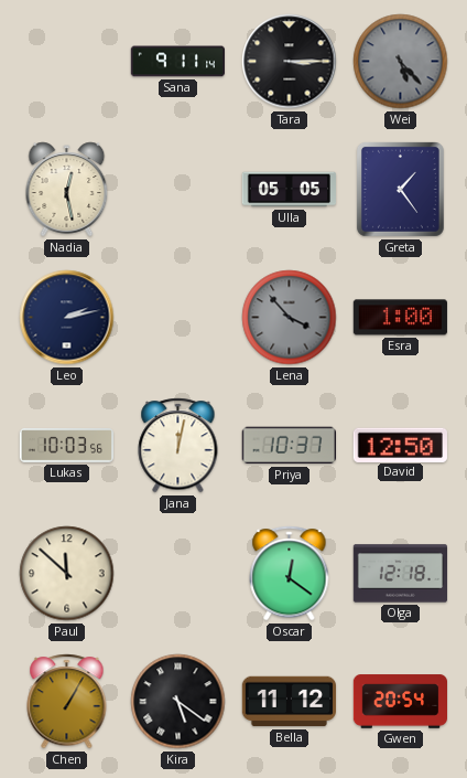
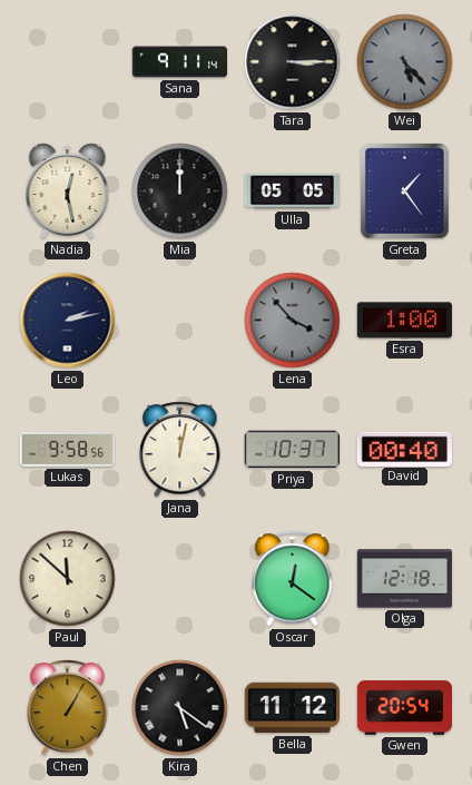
Mia: none -> 12:00 (180, 192)
Lukas: 10:03 -> 9:58 (68, 450)
David: 12:50 -> 00:40 (404, 449)
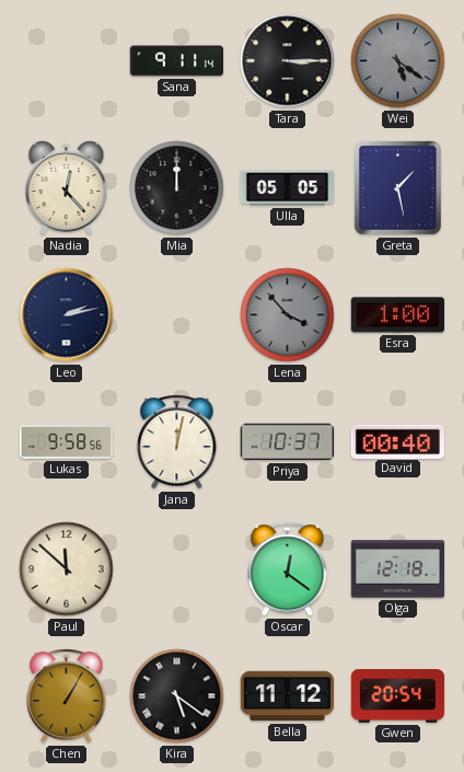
Wei: 5:23 -> 5:21 (398, 61)
Nadia: 12:28 -> 12:23 (67, 188)
Greta: 1:24 -> 1:28 (397, 187)
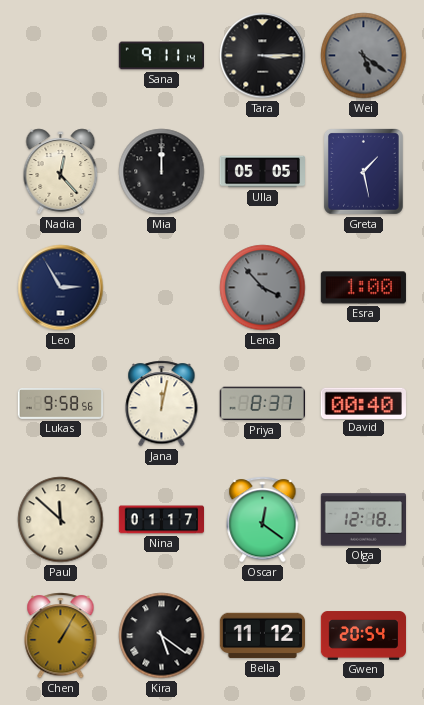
Leo: 2:13 -> 2:55 (61, 288)
Priya: 10:37 -> 8:37 (262, 404)
Nina: none -> 01:17 (161, 520)
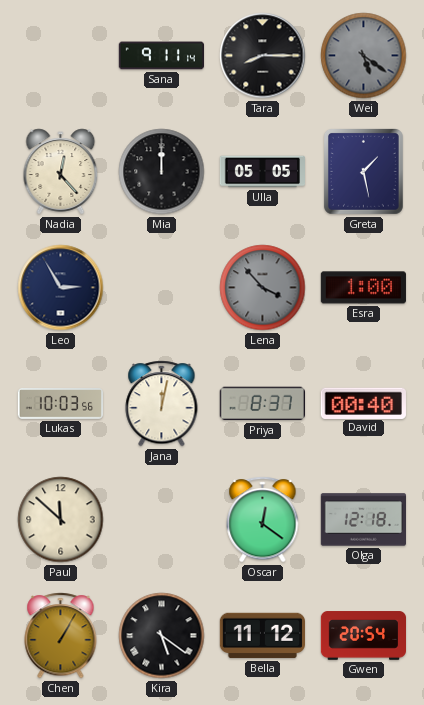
Tara: 3:15 -> 8:15 (263, 56)
Lukas: 9:58 -> 10:03 (61, 404)
Nina: 01:17 -> none (161, 520)
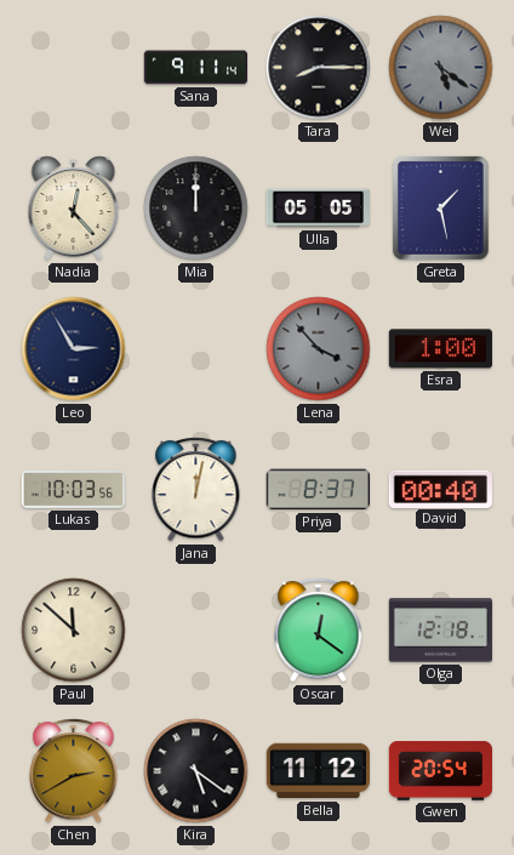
Chen: 1:05 -> 2:40 (74, 771)
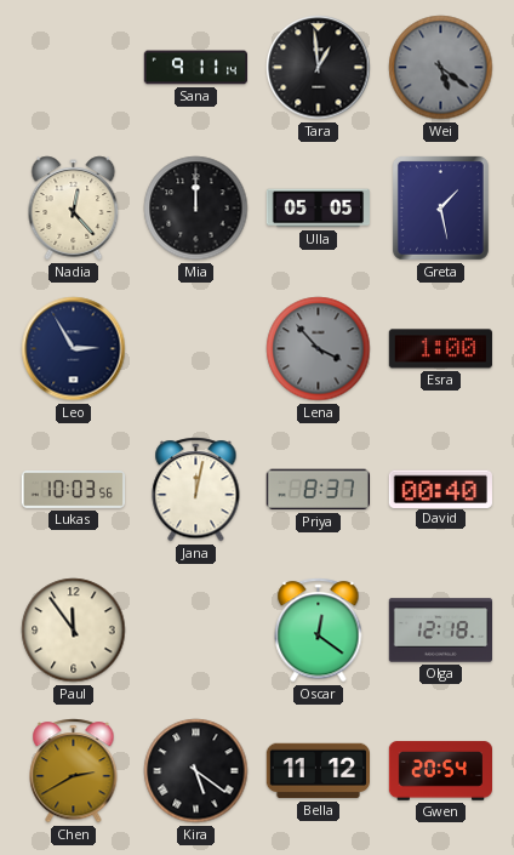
Tara: 8:15 -> 12:59 (319, 68)
Paul: 11:52 -> 11:54 (74, 631)
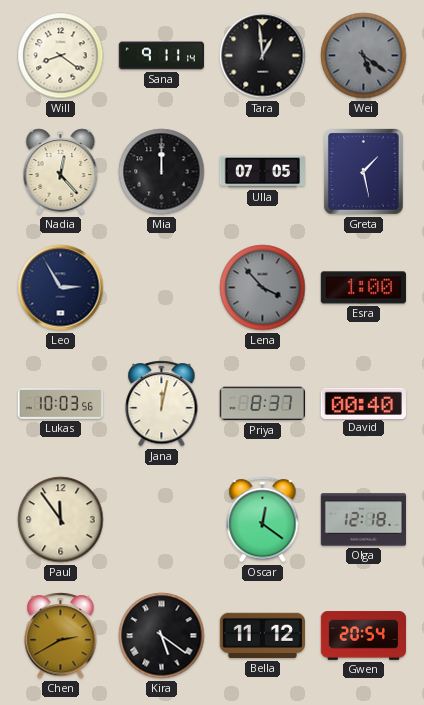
Will: none -> 8:21 (61, 56)
Ulla: 05:05 -> 07:05 (262, 172)
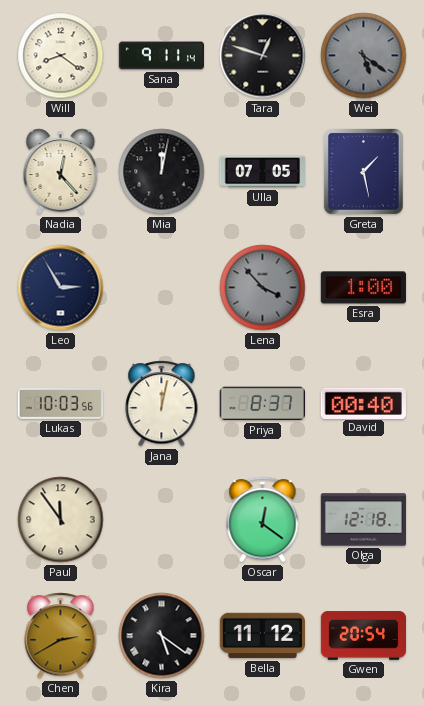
Tara: 12:59 -> 12:48 (263, 56)
Mia: 12:00 -> 12:02 (162, 172)
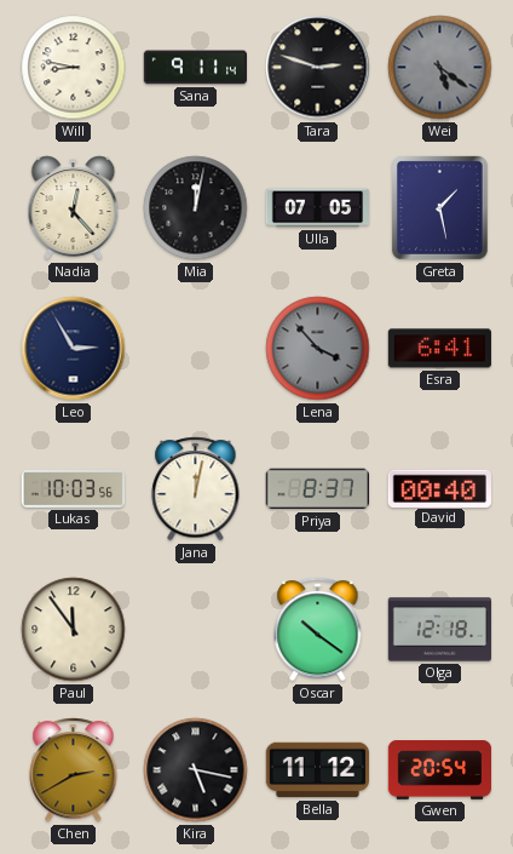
Will: 8:21 -> 8:47 (74, 68)
Tara: 12:48 -> 2:48 (318, 68)
Esra: 1:00 -> 6:41 (439, 349)
Oscar: 12:21 -> 10:21 (318, 630)
Kira: 5:21 -> 5:17 (196, 770)
